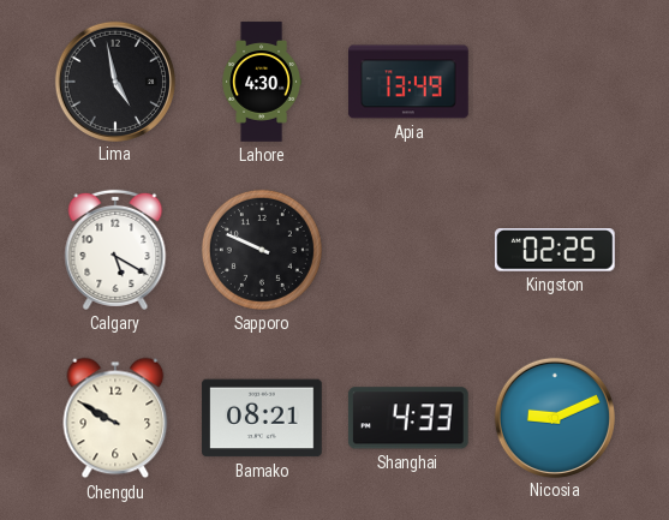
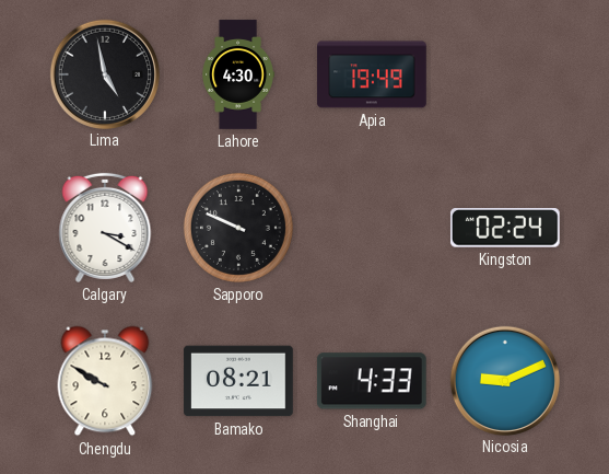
Apia: 13:49 -> 19:49 (372, 74)
Calgary: 5:20 -> 3:20 (105, 228)
Kingston: 02:25 -> 02:24 (505, 228)
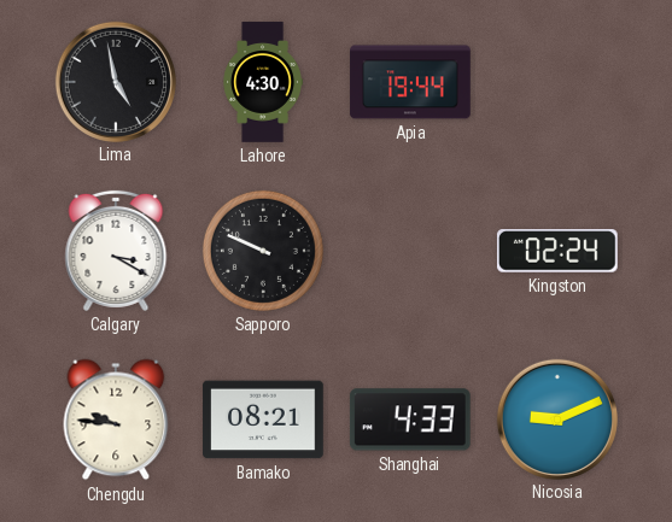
Apia: 19:49 -> 19:44 (410, 82)
Chengdu: 9:50 -> 9:46 (116, 420)
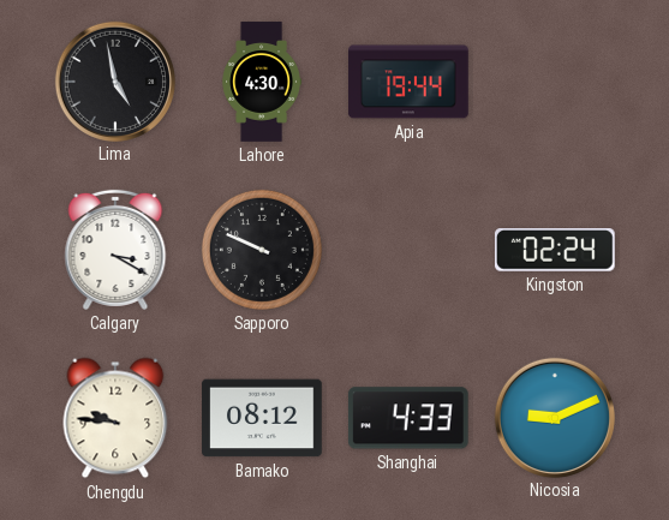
Bamako: 08:21 -> 08:12 (262, 418)
